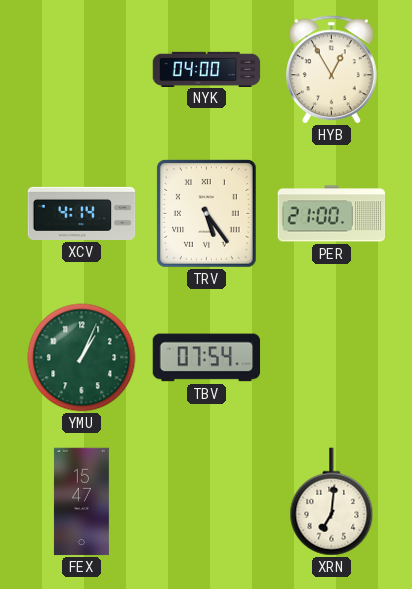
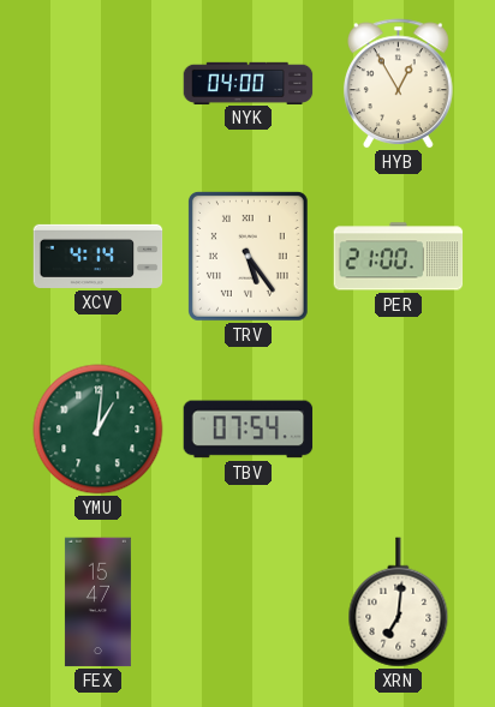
YMU: 1:04 -> 1:01 (99, 430)
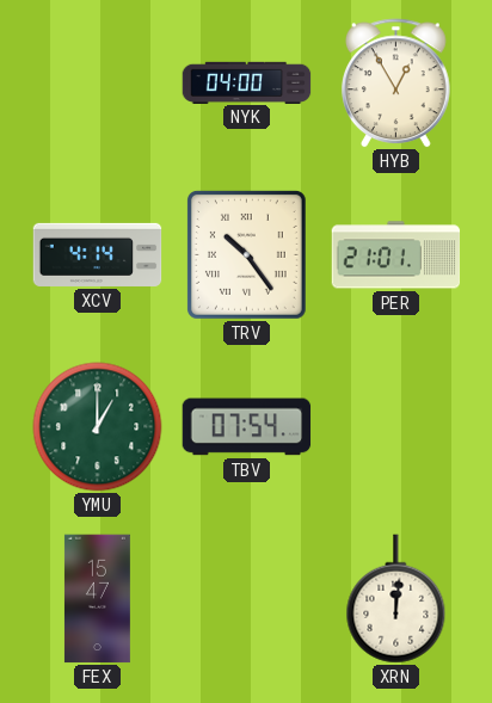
TRV: 5:24 -> 10:24 (246, 255)
PER: 21:00 -> 21:01 (396, 255)
YMU: 1:01 -> 1:00 (98, 427)
XRN: 7:01 -> 12:01 (396, 599)
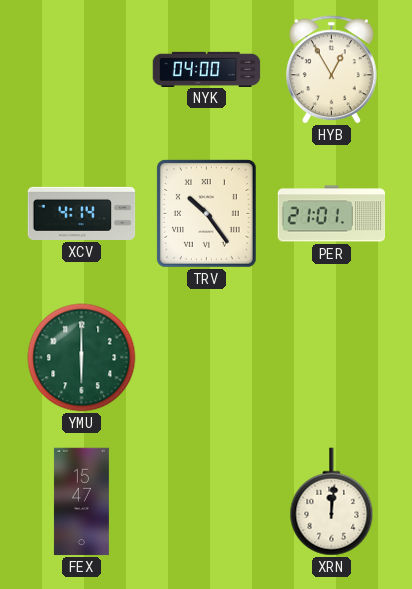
YMU: 1:00 -> 6:00 (82, 358)
TBV: 07:54 -> none (247, 427)
